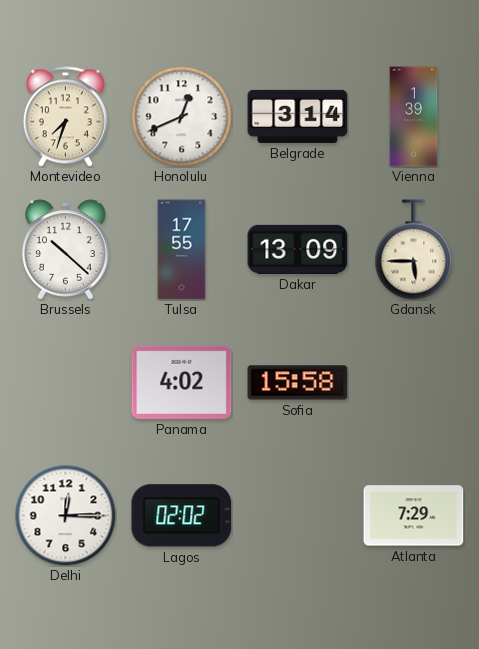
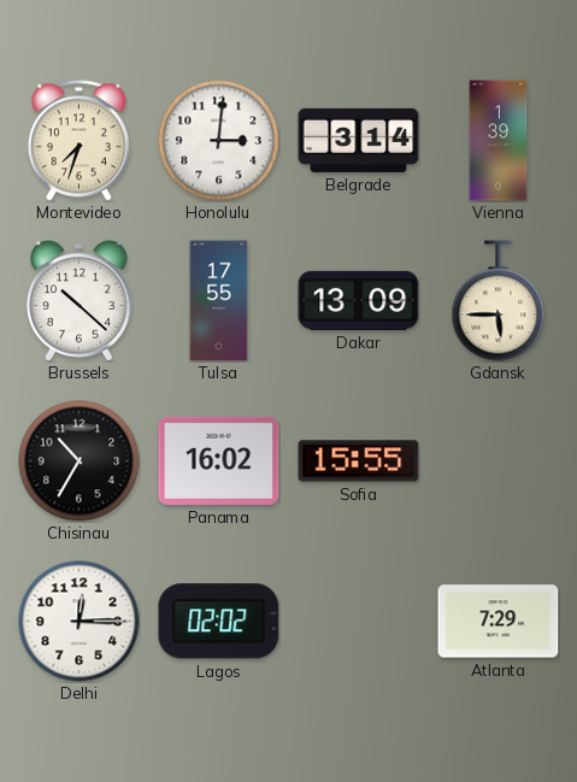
Honolulu: 12:41 -> 3:01 (219, 141)
Chisinau: none -> 10:35 (80, 461)
Panama: 4:02 -> 16:02 (219, 460)
Sofia: 15:58 -> 15:55 (359, 461)
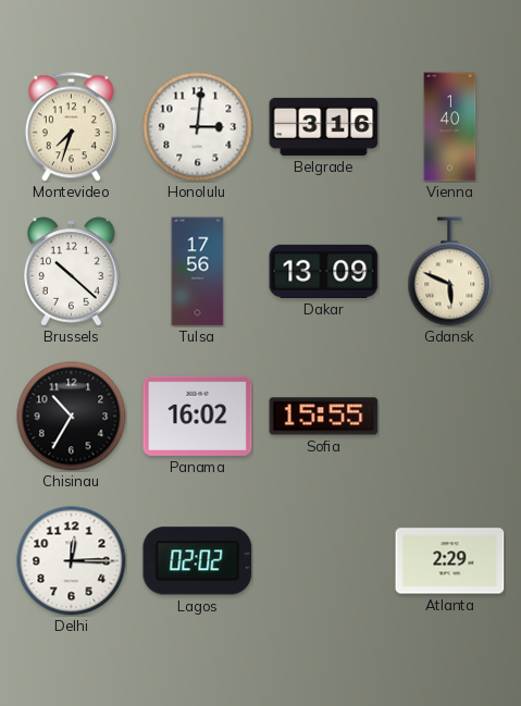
Belgrade: 3:14 -> 3:16 (324, 126)
Vienna: 1:39 -> 1:40 (450, 127)
Tulsa: 17:55 -> 17:56 (198, 272)
Gdansk: 5:45 -> 5:49 (450, 272)
Atlanta: 7:29 -> 2:29 (450, 561)
